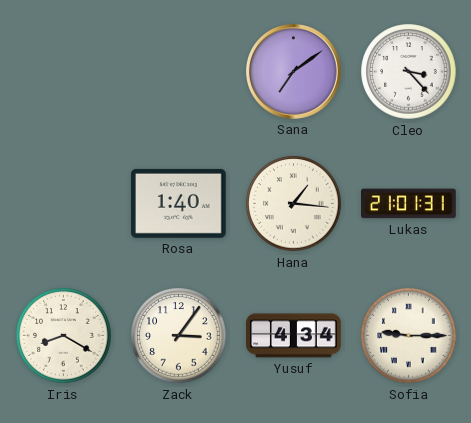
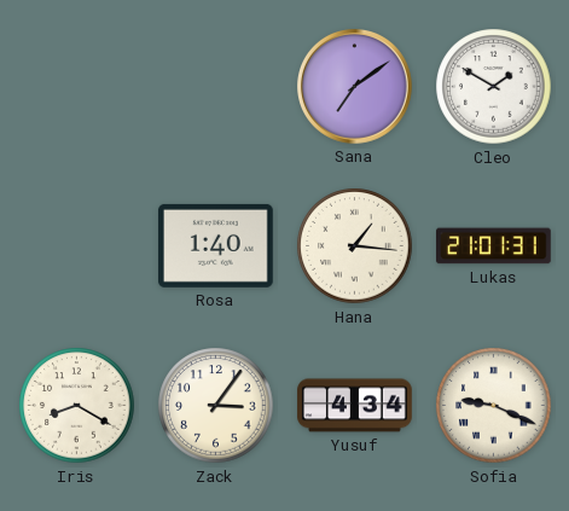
Cleo: 3:23 -> 1:50 (494, 87)
Sofia: 9:15 -> 9:19 (494, 406)
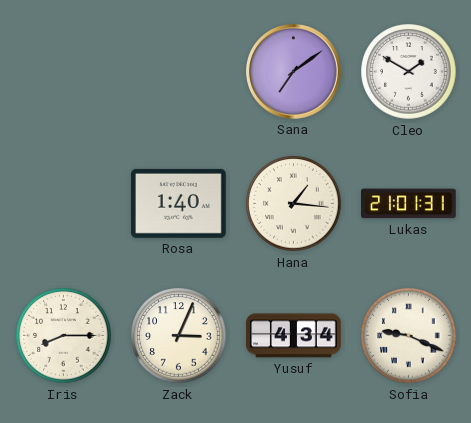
Iris: 8:20 -> 8:15 (64, 336)
Zack: 3:06 -> 3:04 (179, 336)
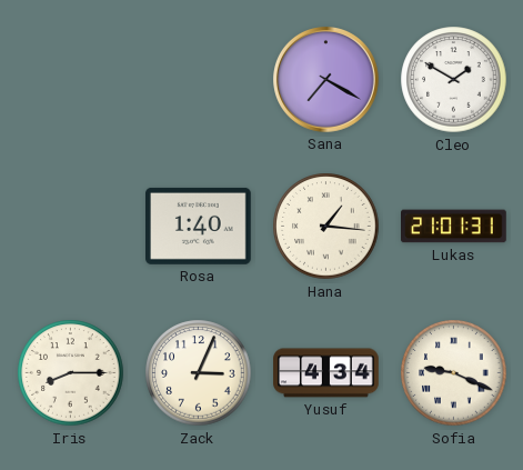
Sana: 7:09 -> 7:20 (326, 80)
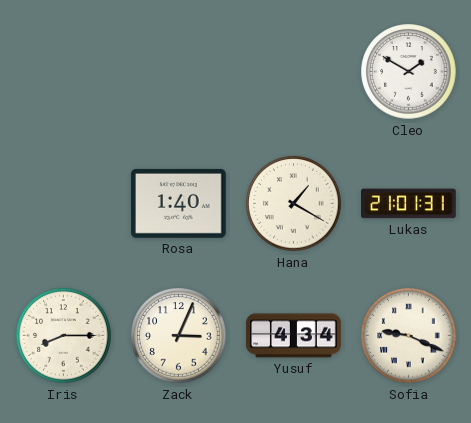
Sana: 7:20 -> none (326, 80)
Hana: 1:16 -> 1:20 (294, 204)
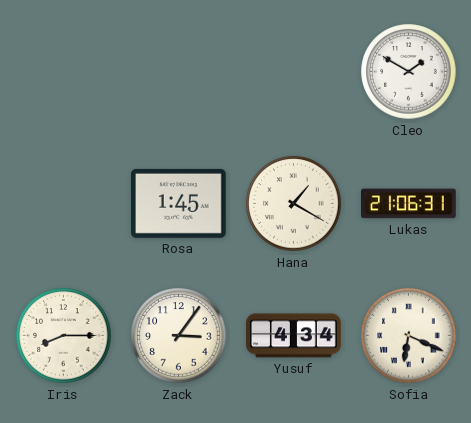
Rosa: 1:40 -> 1:45 (179, 203)
Lukas: 21:01 -> 21:06 (409, 204)
Zack: 3:04 -> 3:06 (179, 336)
Sofia: 9:19 -> 6:19 (409, 336)
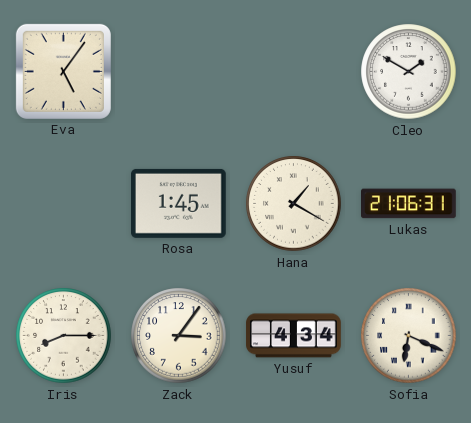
Eva: none -> 5:06 (63, 71)
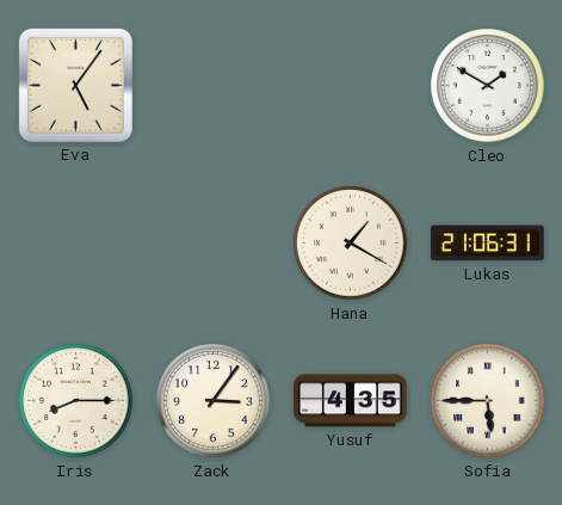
Rosa: 1:45 -> none (179, 203)
Yusuf: 4:34 -> 4:35 (351, 401)
Sofia: 6:19 -> 5:45 (488, 401)
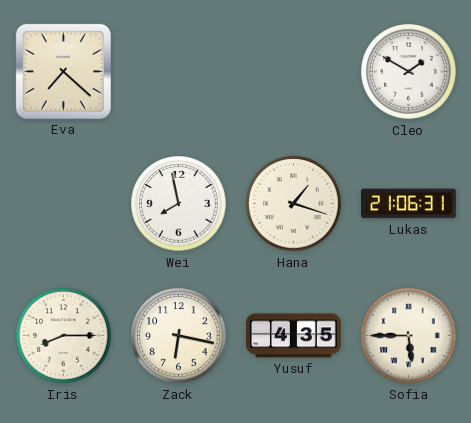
Eva: 5:06 -> 7:22 (63, 71)
Wei: none -> 7:58 (179, 204)
Hana: 1:20 -> 1:18 (294, 204)
Zack: 3:06 -> 6:17 (179, 336)
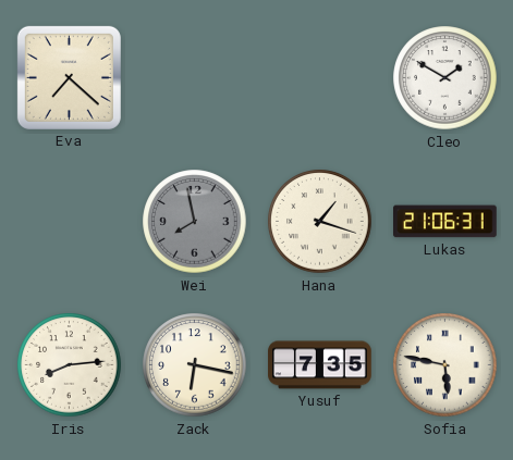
Wei dial: white -> grey (195, 222)
Iris: 8:15 -> 8:14 (70, 365)
Yusuf: 4:35 -> 7:35 (320, 365)
Sofia: 5:45 -> 5:47 (445, 365)
